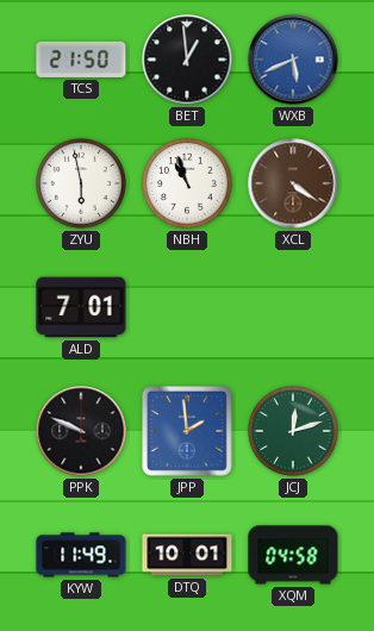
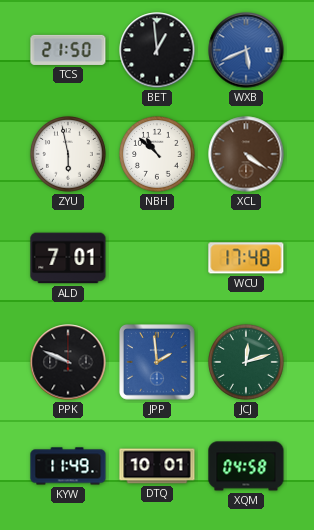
NBH: 10:57 -> 10:52 (157, 154)
WCU: none -> 17:48 (246, 258)
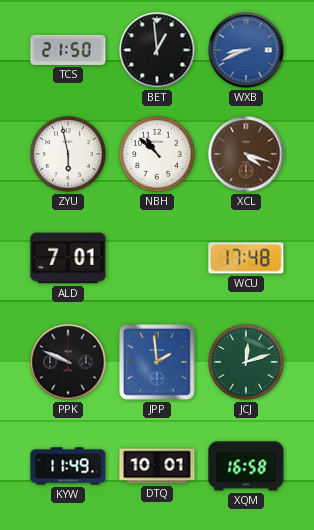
WXB: 5:41 -> 8:41 (246, 50)
XCL: 4:21 -> 4:18 (246, 154)
XQM: 04:58 -> 16:58 (246, 466)
